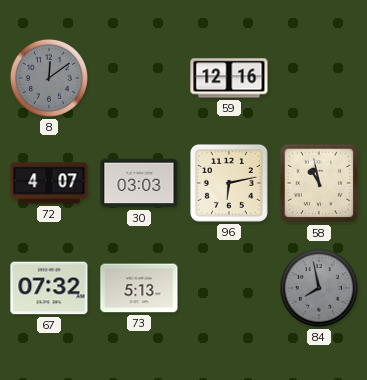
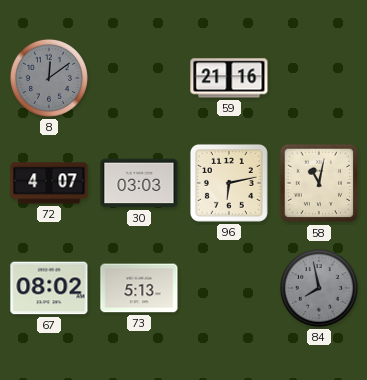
59: 12:16 -> 21:16 (229, 78)
58: 10:58 -> 11:02 (319, 183)
67: 07:32 -> 08:02 (49, 288)
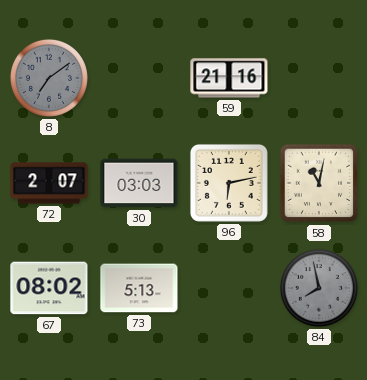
8: 12:09 -> 7:09 (49, 78)
72: 4:07 -> 2:07 (49, 183)
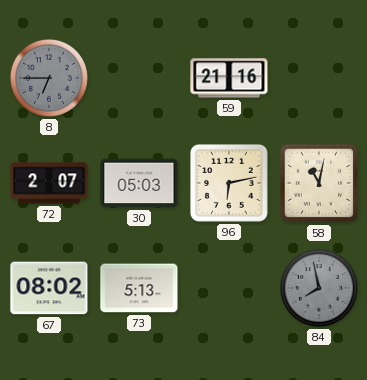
8: 7:09 -> 6:45 (49, 78)
30: 03:03 -> 05:03 (139, 183)
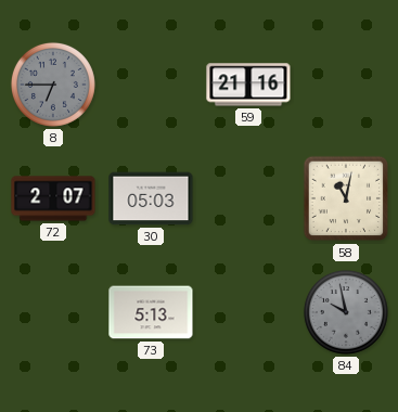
96: 6:13 -> none (229, 183)
67: 08:02 -> none (49, 288)
84: 7:58 -> 9:58 (346, 312)
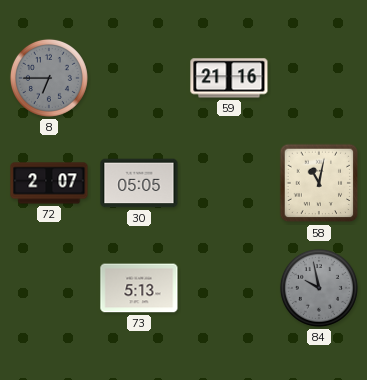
30: 05:03 -> 05:05 (139, 183)
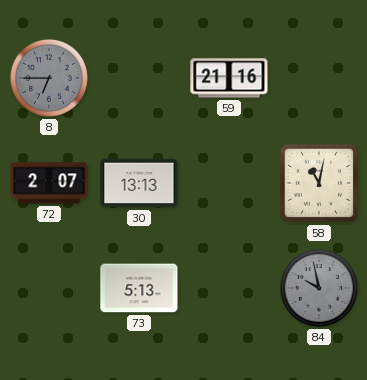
30: 05:05 -> 13:13 (139, 183)
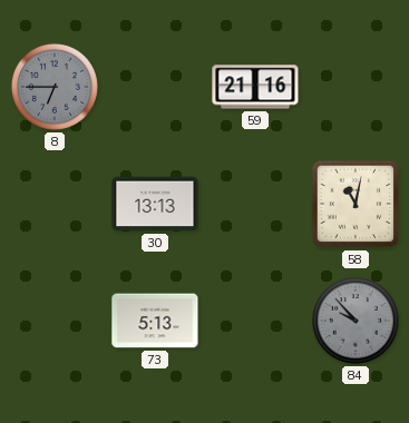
72: 2:07 -> none (49, 183)
84: 9:58 -> 9:53 (356, 321)
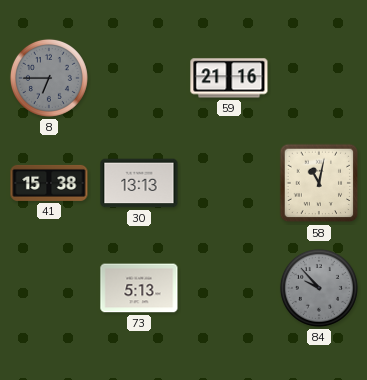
41: none -> 15:38 (49, 183)
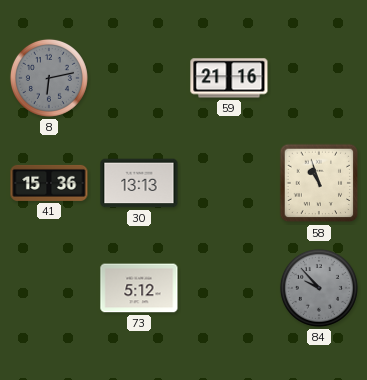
8: 6:45 -> 6:13 (49, 78)
41: 15:38 -> 15:36 (49, 183)
58: 11:02 -> 10:57 (319, 183)
73: 5:13 -> 5:12 (139, 288)
